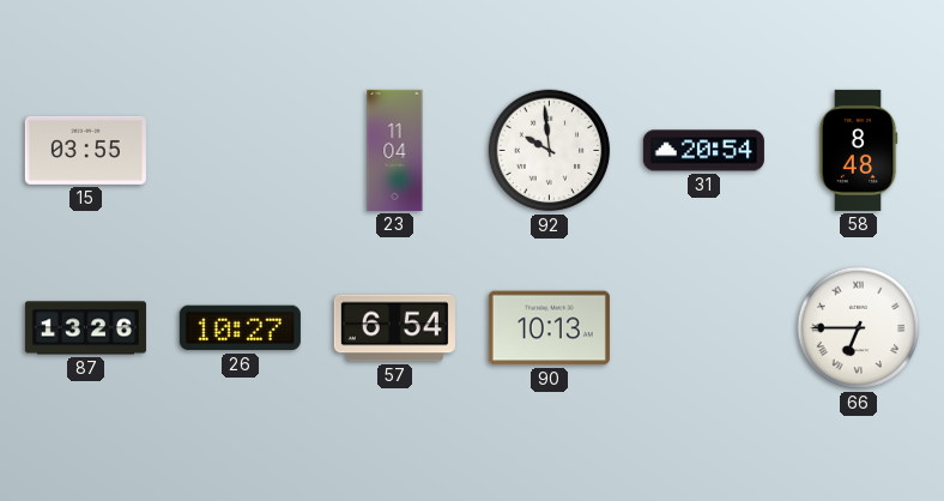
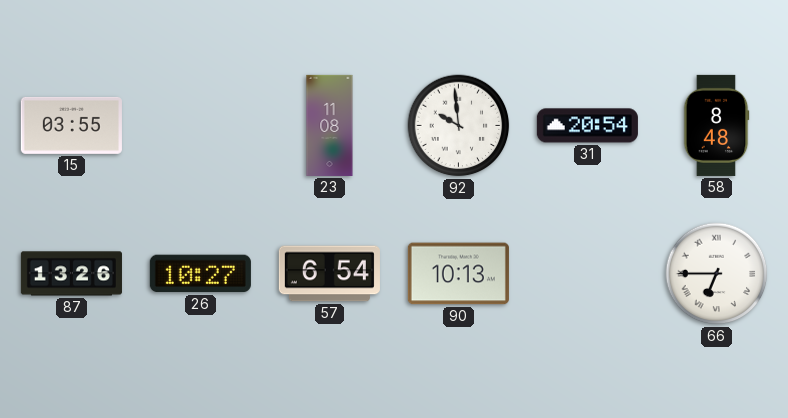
23: 11:04 -> 11:08 (330, 125)
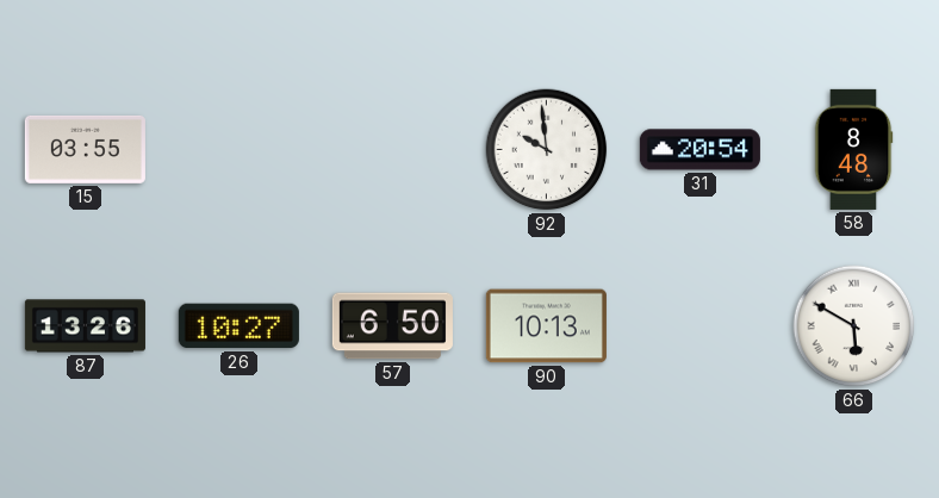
23: 11:08 -> none (330, 125)
57: 6:54 -> 6:50 (392, 326)
66: 6:45 -> 5:50 (854, 326)
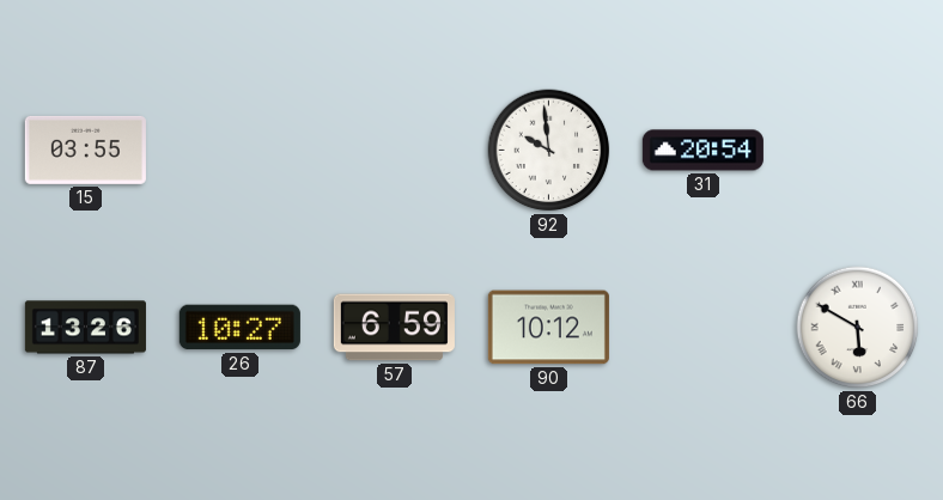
58: 8:48 -> none (853, 149)
57: 6:50 -> 6:59 (394, 328)
90: 10:13 -> 10:12 (548, 328)
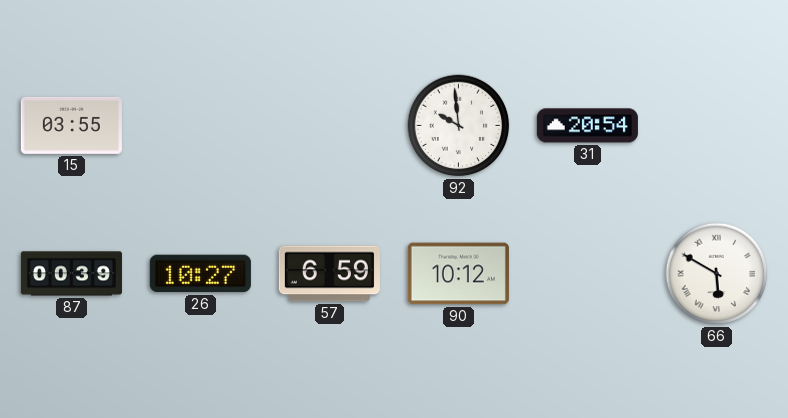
87: 13:26 -> 00:39 (71, 274)
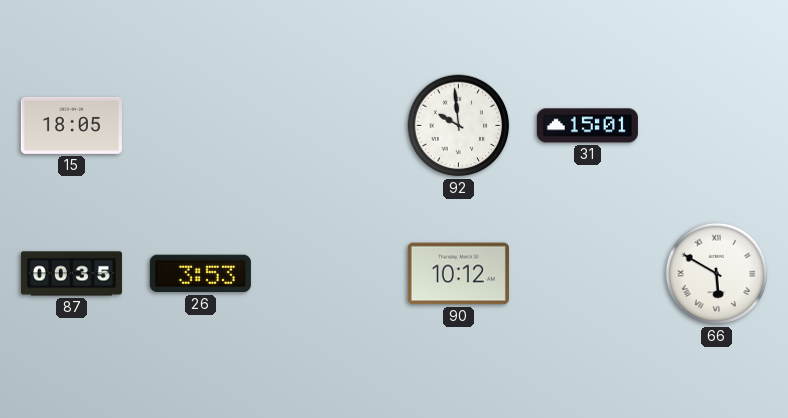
15: 03:55 -> 18:05 (71, 125)
31: 20:54 -> 15:01 (587, 126)
87: 00:39 -> 00:35 (71, 274)
26: 10:27 -> 3:53 (200, 274)
57: 6:59 -> none (329, 274)
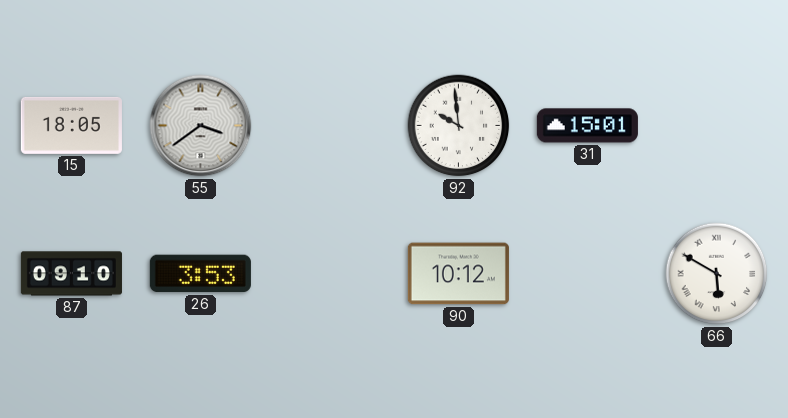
55: none -> 3:39 (201, 126)
87: 00:35 -> 09:10 (71, 274)
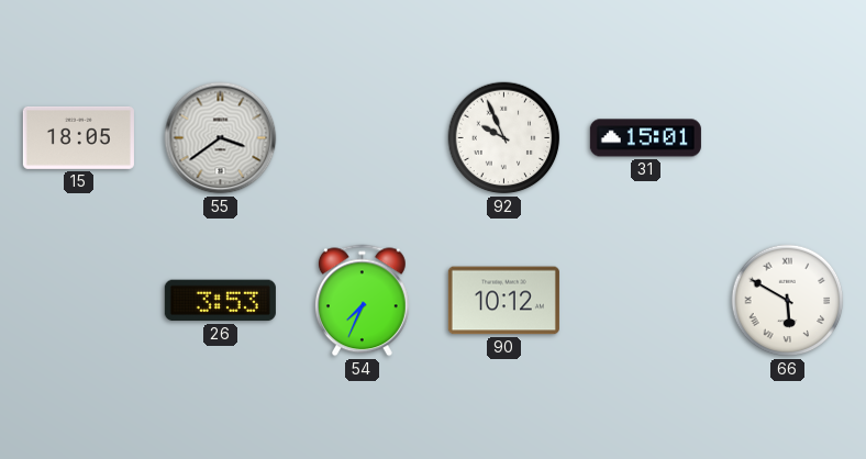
92: 9:59 -> 9:56 (504, 138)
87: 09:10 -> none (71, 274)
54: none -> 7:34 (362, 301)
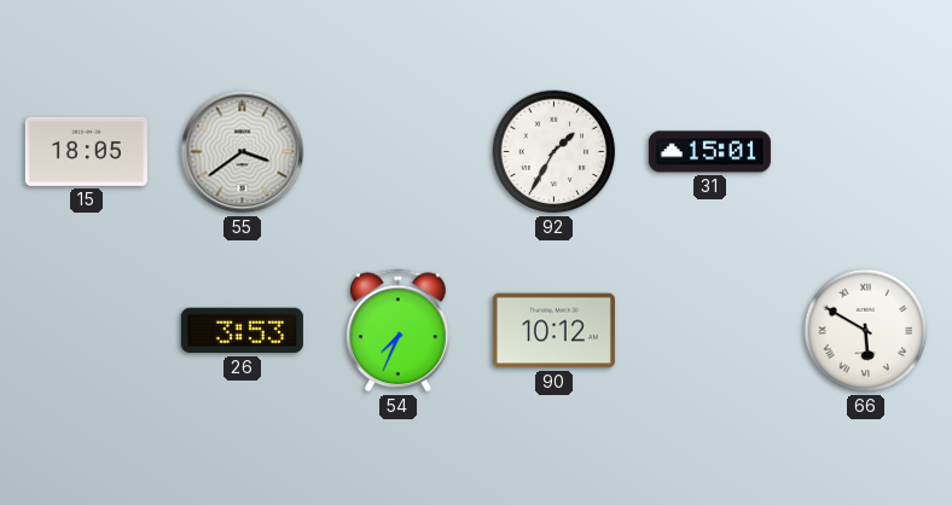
92: 9:56 -> 1:35 (555, 152)
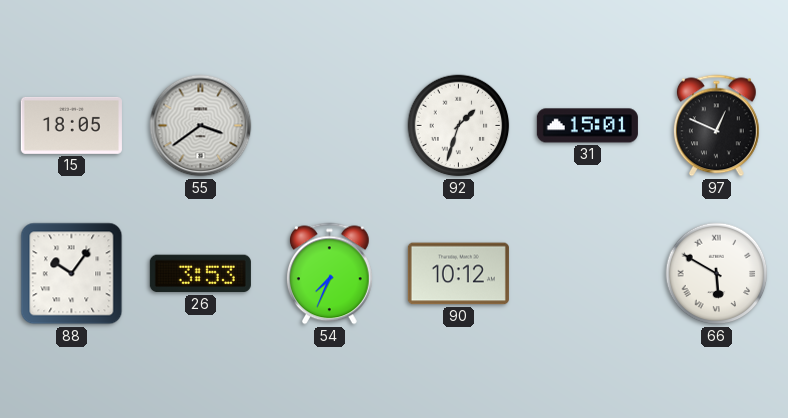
92: 1:35 -> 1:33 (459, 126)
97: none -> 12:49 (716, 126)
88: none -> 10:06 (72, 274)
